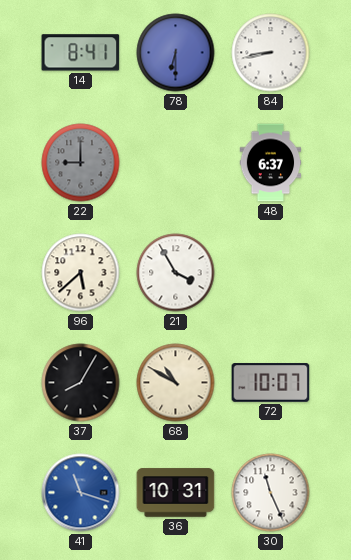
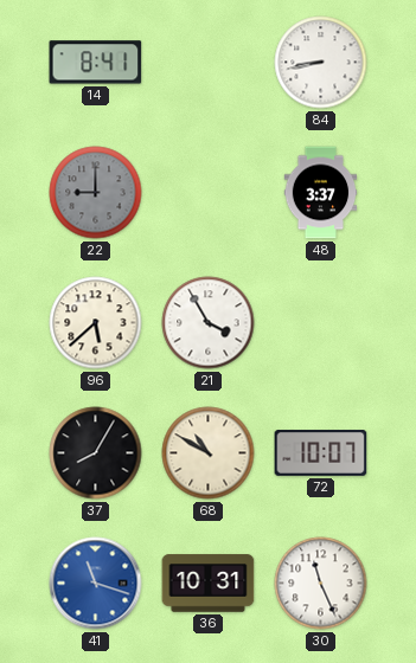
78: 6:30 -> none (176, 53)
48: 6:37 -> 3:37 (321, 193)
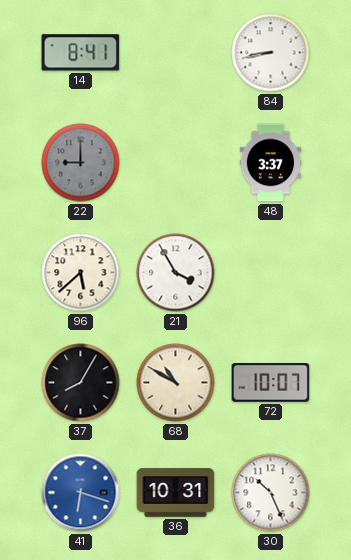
41: 11:18 -> 6:18 (81, 493)
30: 11:26 -> 10:26 (271, 493)
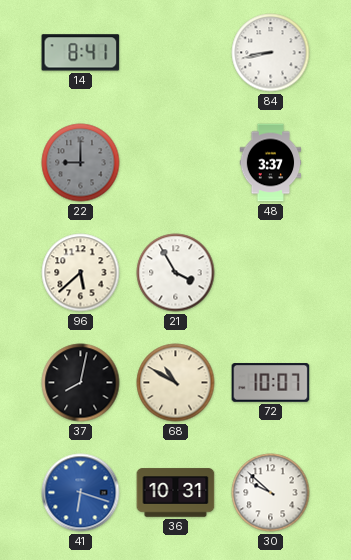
37: 8:05 -> 8:02 (81, 383)
30: 10:26 -> 9:52 (271, 493)
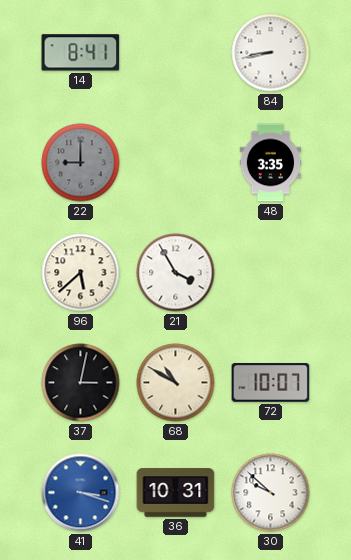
48: 3:37 -> 3:35 (271, 163)
37: 8:02 -> 3:02 (81, 383)
41: 6:18 -> 3:18 (81, 493)
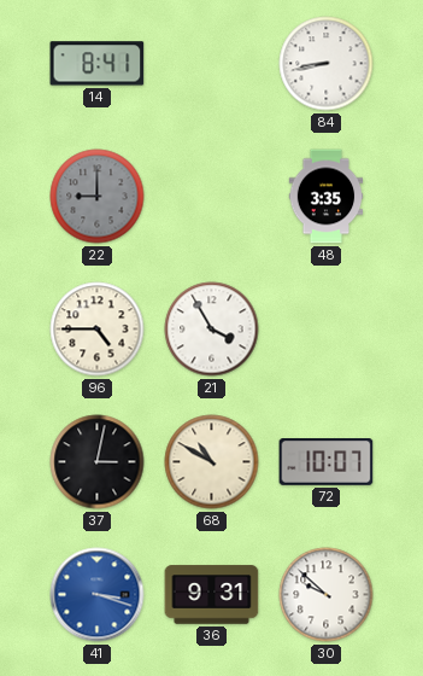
96: 5:38 -> 4:45 (98, 330)
36: 10:31 -> 9:31 (212, 595)
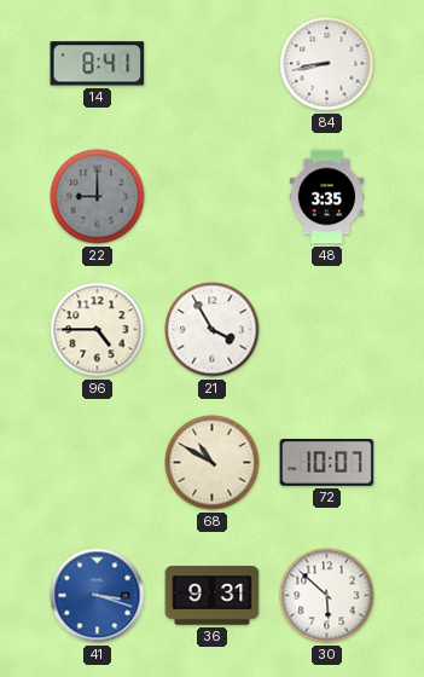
37: 3:02 -> none (98, 462)
30: 9:52 -> 5:52 (327, 596)
